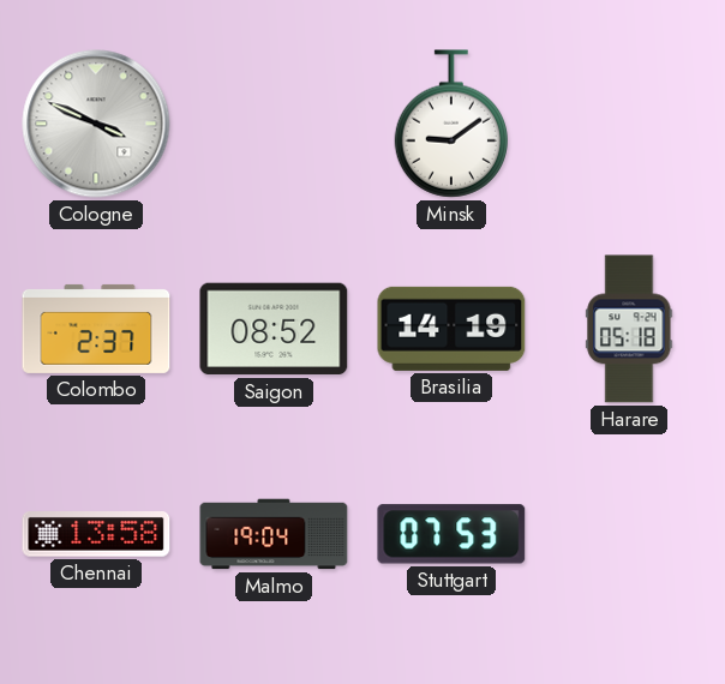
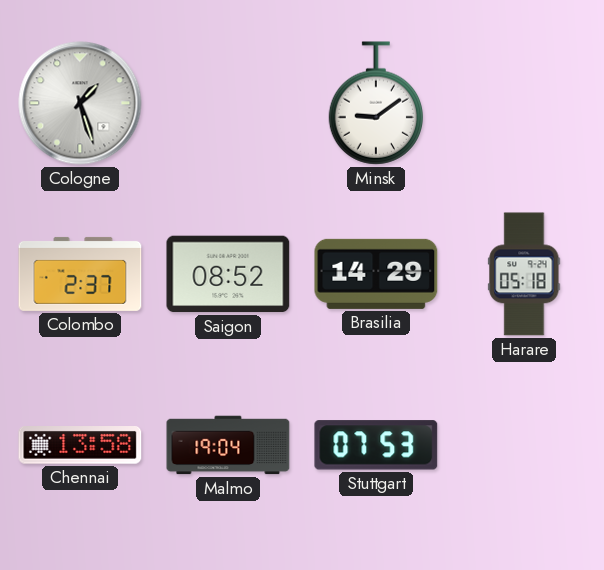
Cologne: 3:49 -> 1:27 (80, 103)
Brasilia: 14:19 -> 14:29 (376, 274)
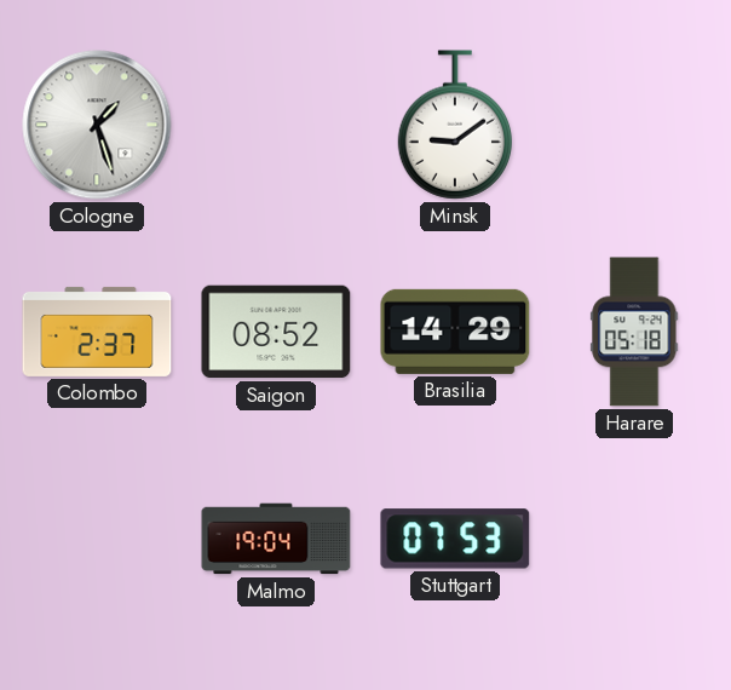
Chennai: 13:58 -> none (80, 446)
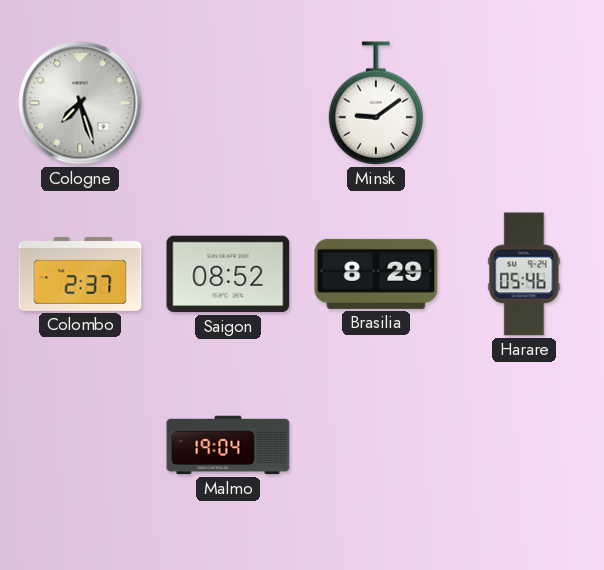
Cologne: 1:27 -> 7:27 (80, 103)
Brasilia: 14:29 -> 8:29 (376, 274)
Harare: 05:18 -> 05:46 (524, 274)
Stuttgart: 07:53 -> none (455, 539)
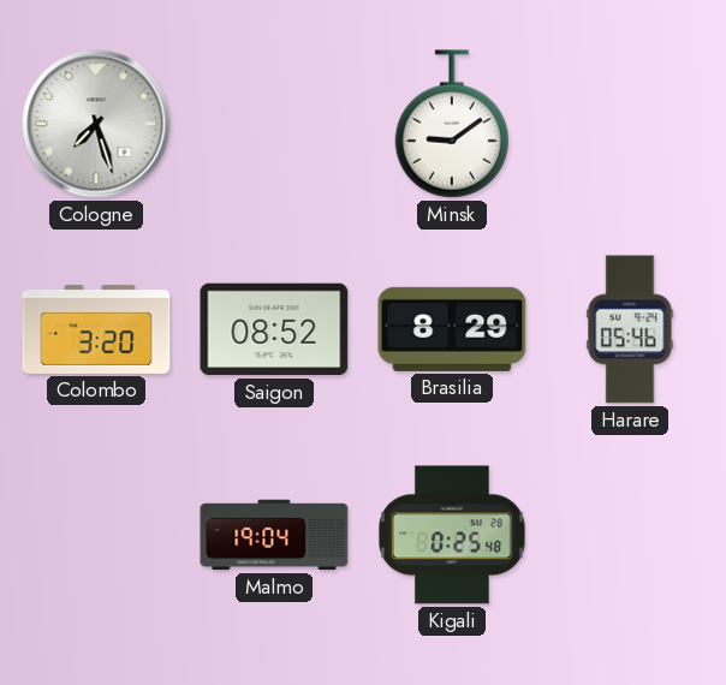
Colombo: 2:37 -> 3:20 (96, 329)
Kigali: none -> 0:25 (453, 535)
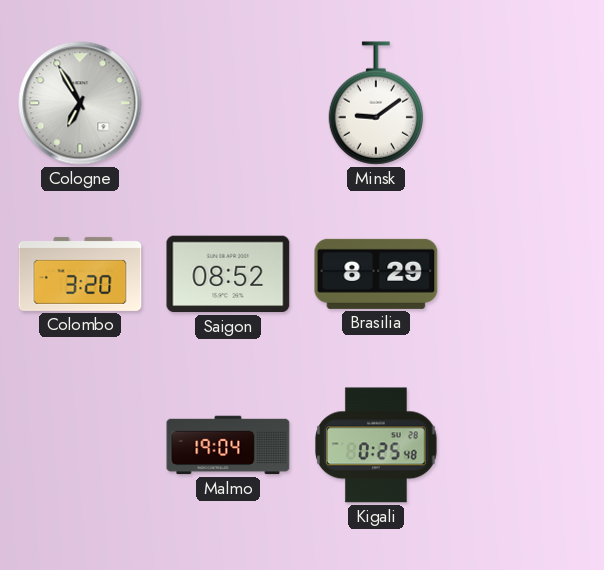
Cologne: 7:27 -> 6:55 (80, 103)
Harare: 05:46 -> none (630, 329)
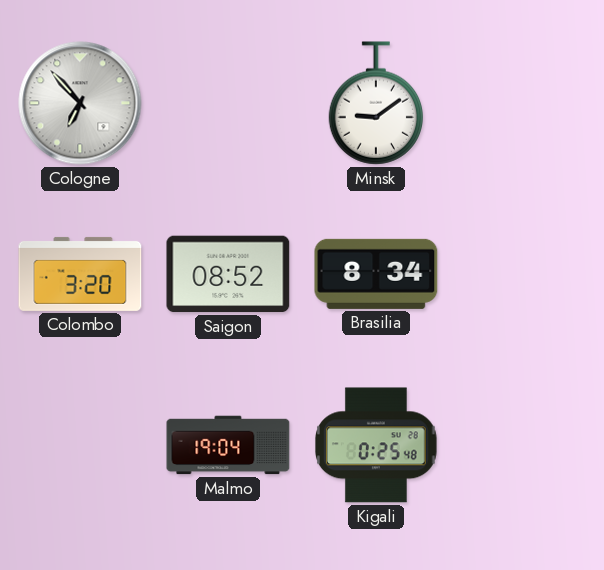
Cologne: 6:55 -> 6:53 (80, 103)
Brasilia: 8:29 -> 8:34 (376, 274)
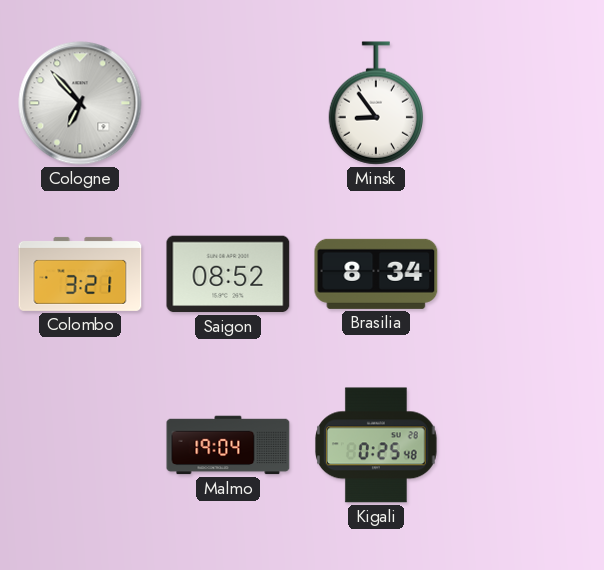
Minsk: 9:09 -> 8:54 (376, 103)
Colombo: 3:20 -> 3:21 (80, 274)
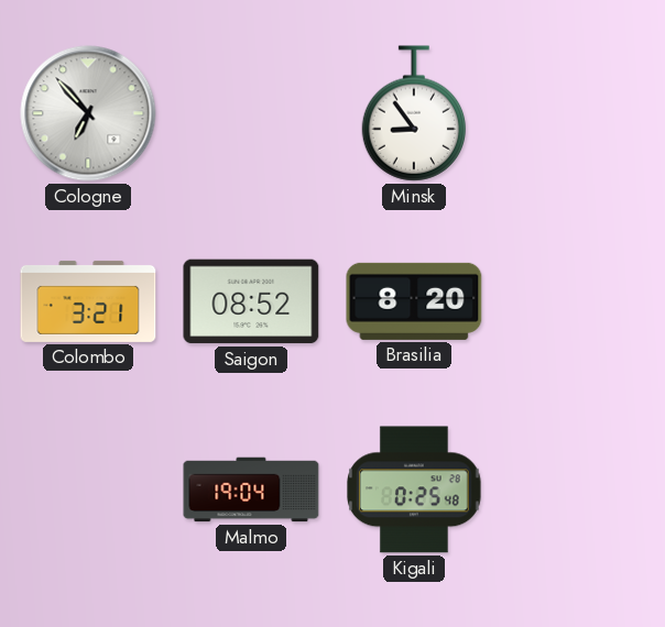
Brasilia: 8:34 -> 8:20 (414, 301)
